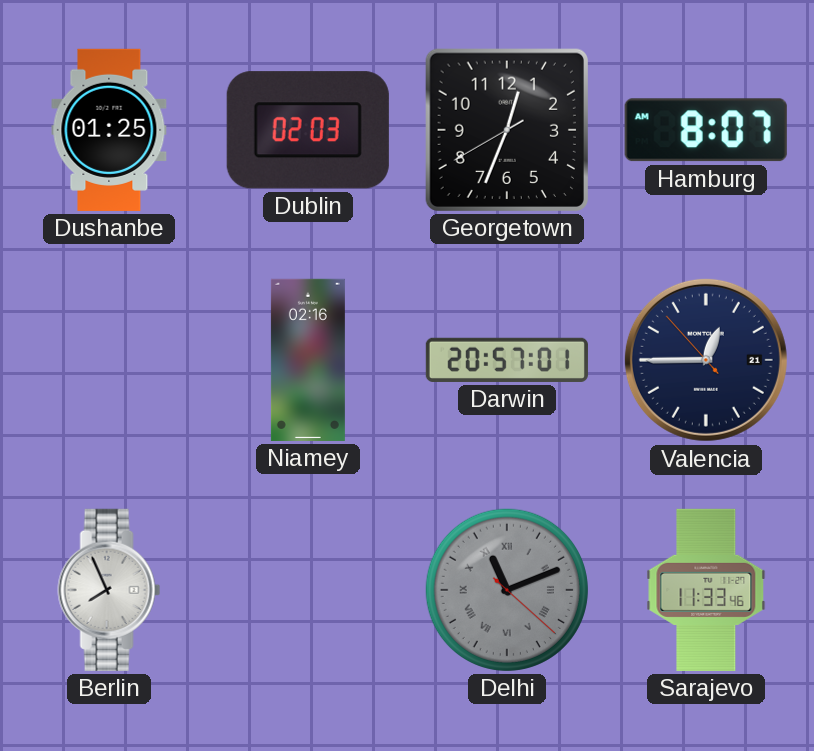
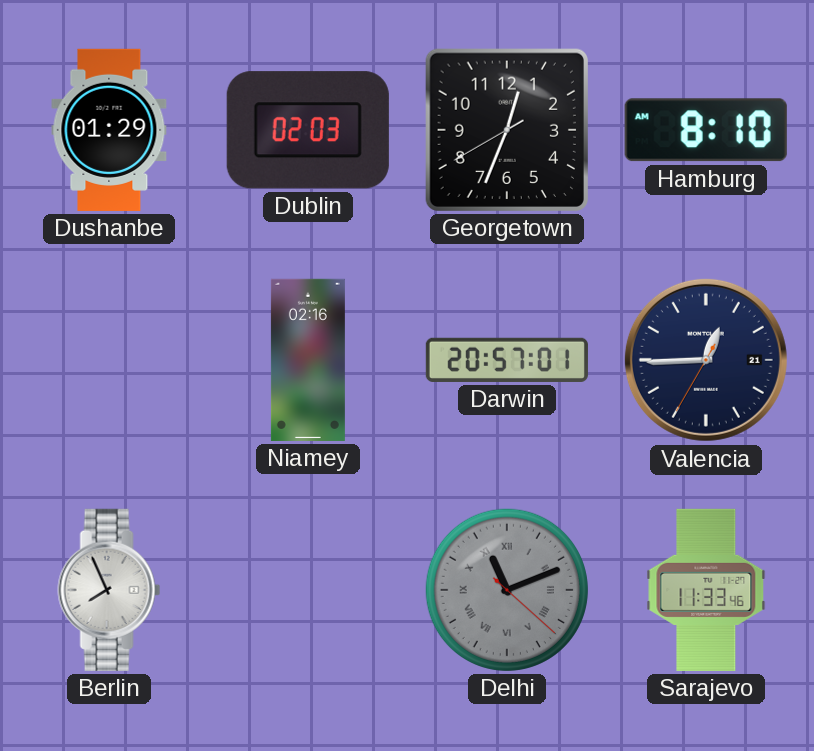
Dushanbe: 01:25 -> 01:29 (109, 130)
Hamburg: 8:07 -> 8:10 (706, 130)
Valencia: 12:44:53 -> 12:44:35 (706, 360)
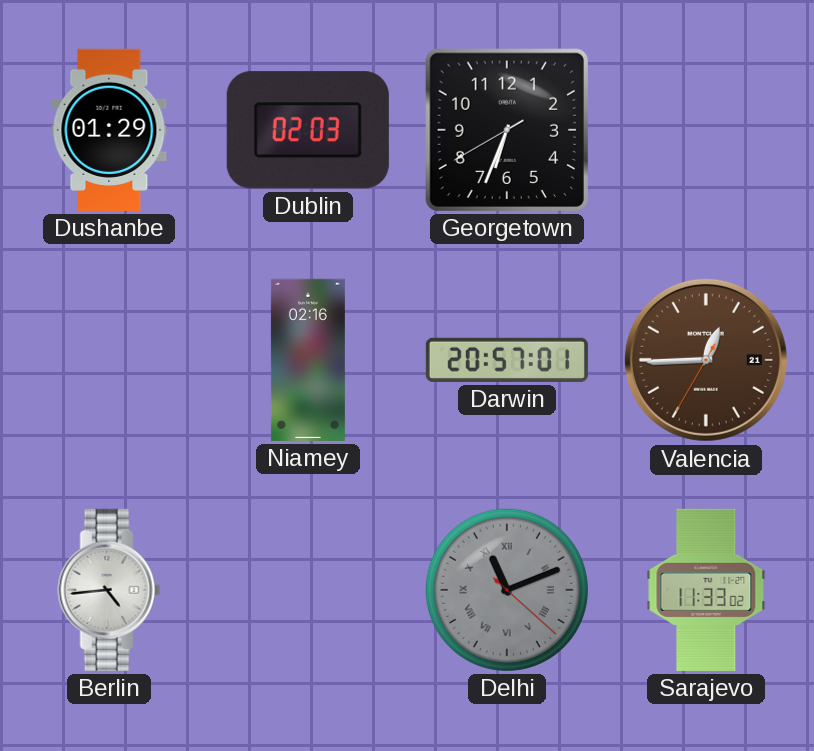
Georgetown: 12:33 -> 6:33 (507, 130)
Hamburg: 8:10 -> none (706, 130)
Valencia dial: navy -> brown (706, 360)
Berlin: 7:56 -> 4:44 (109, 590)
Sarajevo: 11:33:46 -> 11:33:02 (706, 590)
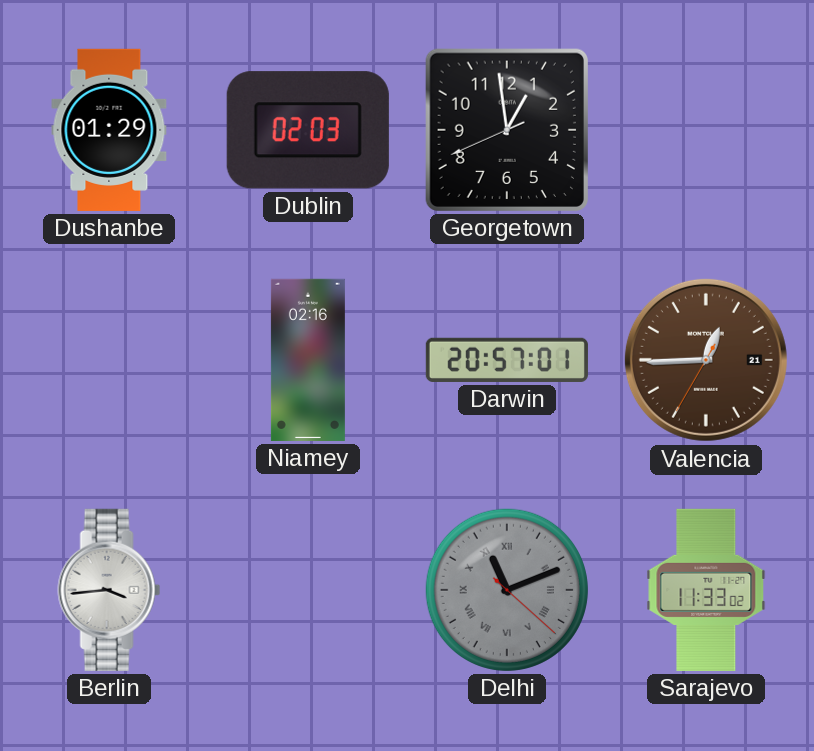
Georgetown: 6:33 -> 12:58 (507, 130)
Berlin: 4:44 -> 3:44 (109, 590)
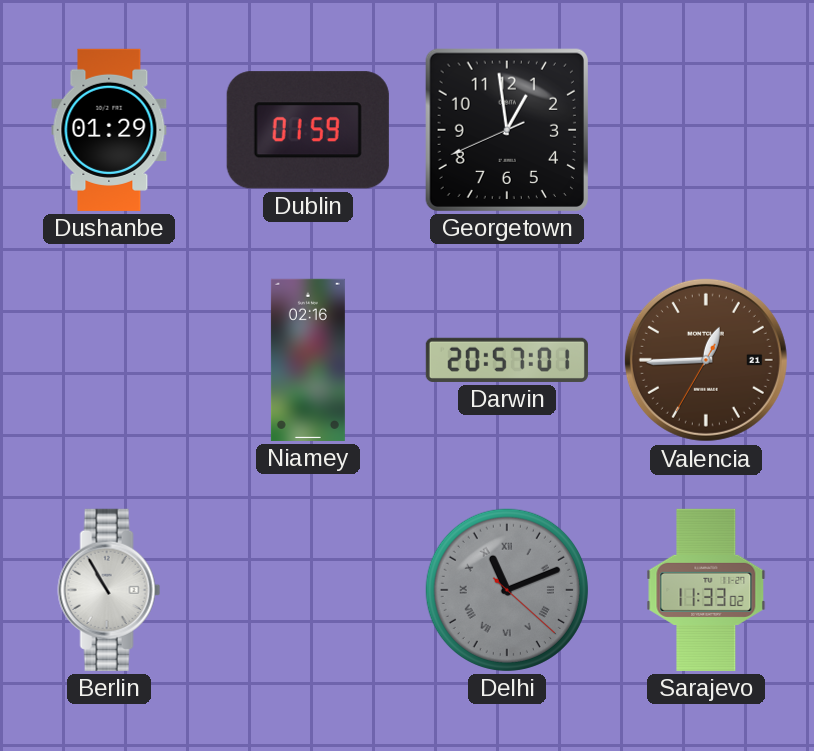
Dublin: 02:03 -> 01:59 (308, 130)
Berlin: 3:44 -> 10:55 (109, 590)
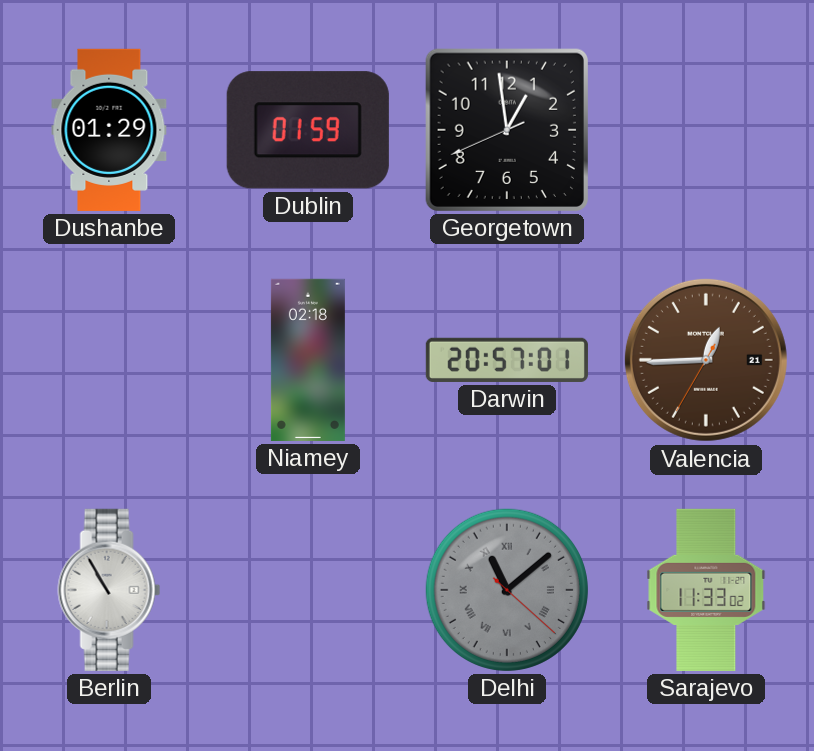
Niamey: 02:16 -> 02:18 (308, 360)
Delhi: 11:11 -> 11:08 (507, 590)
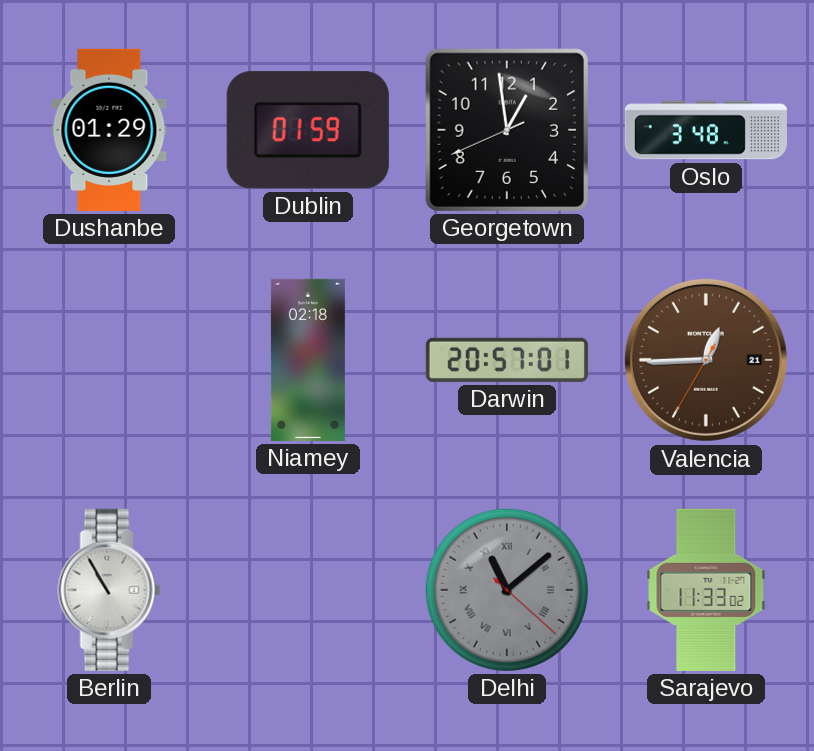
Oslo: none -> 3:48 (706, 130)
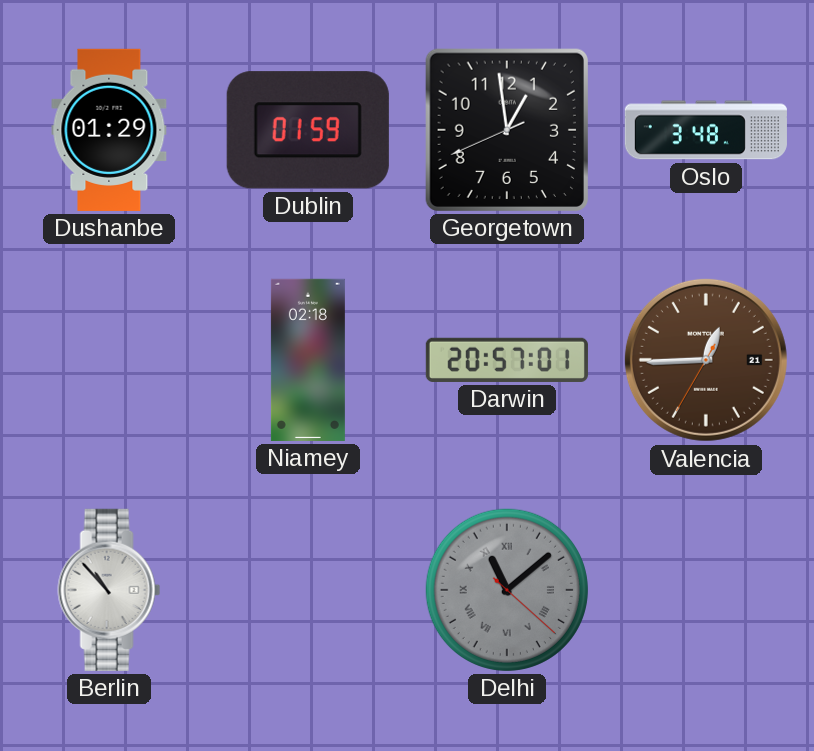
Berlin: 10:55 -> 10:53 (109, 590)
Sarajevo: 11:33 -> none (706, 590)
